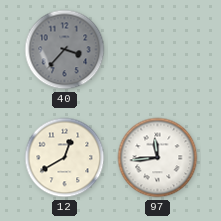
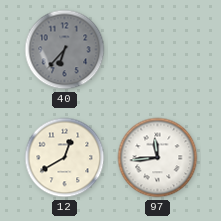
40: 3:37 -> 6:37 (65, 50)
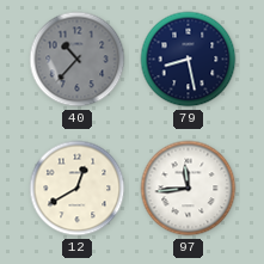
40: 6:37 -> 10:37 (78, 60)
79: none -> 8:28 (189, 60)
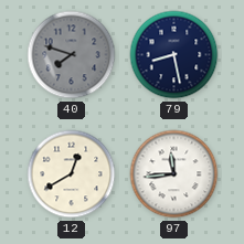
40: 10:37 -> 7:48 (72, 55)
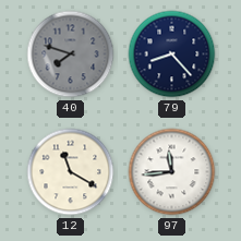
79: 8:28 -> 8:23 (172, 55)
12: 12:40 -> 11:20 (71, 172)
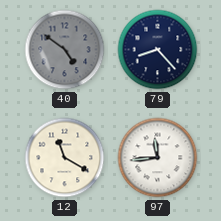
40: 7:48 -> 4:51 (65, 50)
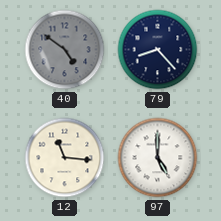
12: 11:20 -> 11:16 (65, 158)
97: 11:44 -> 5:00 (158, 158)
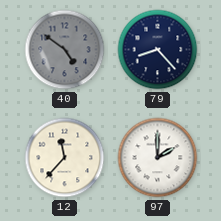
12: 11:16 -> 11:37 (65, 158)
97: 5:00 -> 2:00 (158, 158)
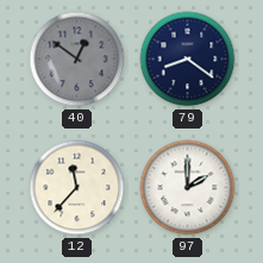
40: 4:51 -> 12:51 (77, 60)
79: 8:23 -> 8:21 (188, 60)
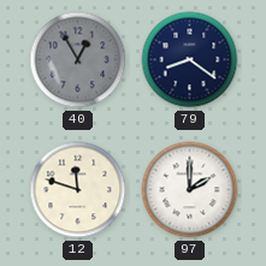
40: 12:51 -> 12:55 (78, 60)
12: 11:37 -> 11:48 (78, 190)
